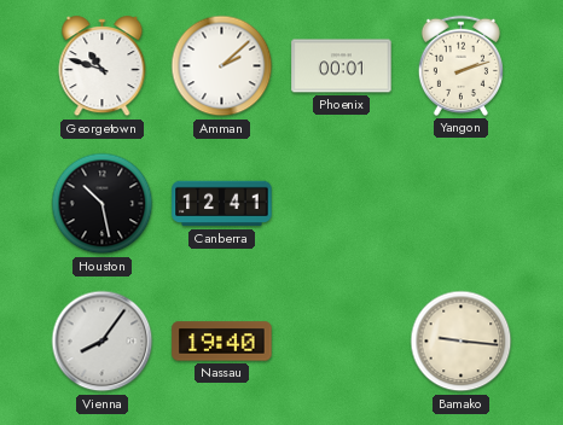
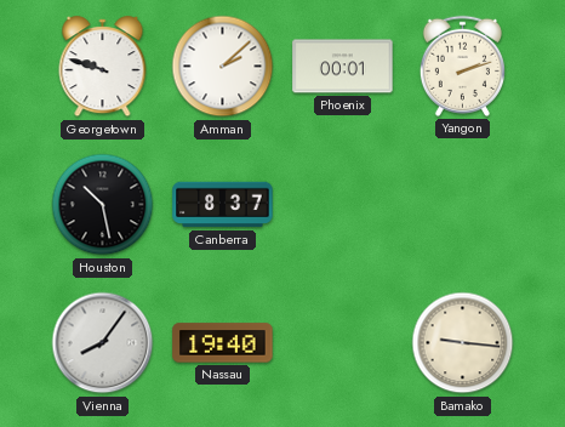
Georgetown: 10:48 -> 9:48 (103, 67)
Canberra: 12:41 -> 8:37 (223, 205)
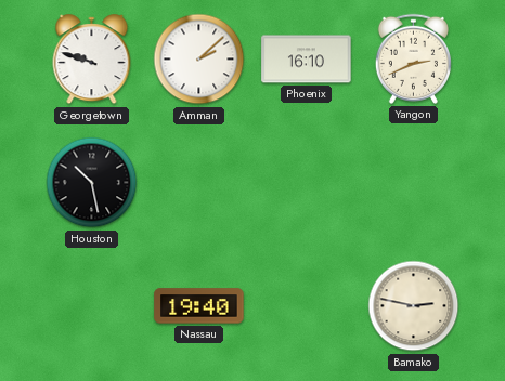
Phoenix: 00:01 -> 16:10 (307, 60)
Yangon: 2:12 -> 2:41 (413, 58)
Canberra: 8:37 -> none (223, 205)
Vienna: 8:06 -> none (103, 343)
Bamako: 9:16 -> 2:47 (414, 306)
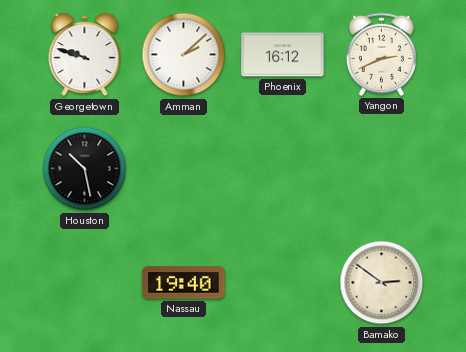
Phoenix: 16:10 -> 16:12 (283, 55)
Bamako: 2:47 -> 2:51 (382, 283)
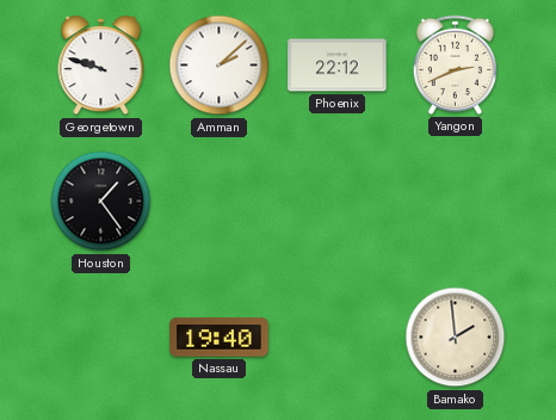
Phoenix: 16:12 -> 22:12 (338, 66)
Houston: 10:28 -> 1:24 (101, 202)
Bamako: 2:51 -> 1:59 (456, 338)
